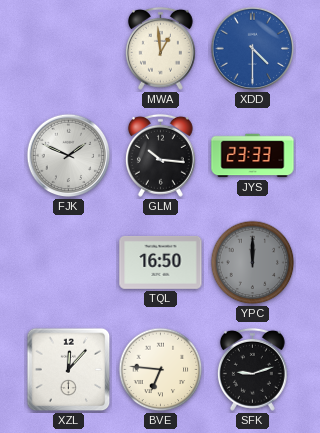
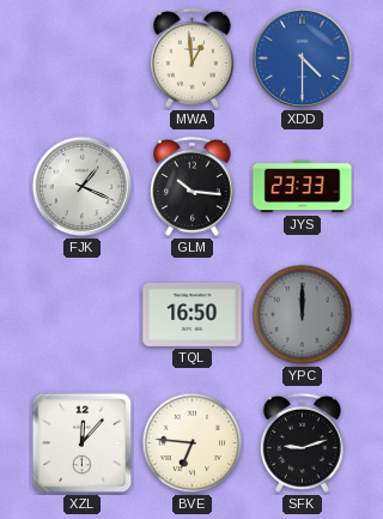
FJK: 1:49 -> 1:19 (83, 187)
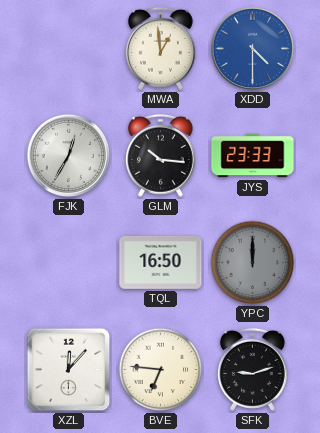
FJK: 1:19 -> 12:35 (69, 156)
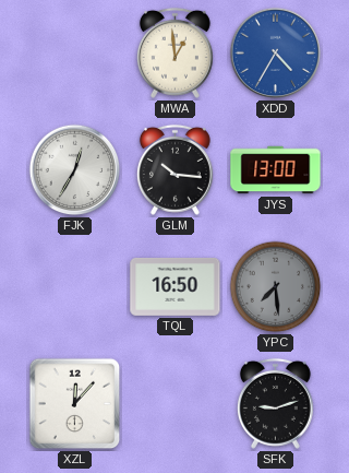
XDD: 4:30 -> 4:35 (276, 54)
JYS: 23:33 -> 13:00 (276, 170)
YPC: 12:00 -> 7:29 (276, 287)
BVE: 6:46 -> none (161, 370)
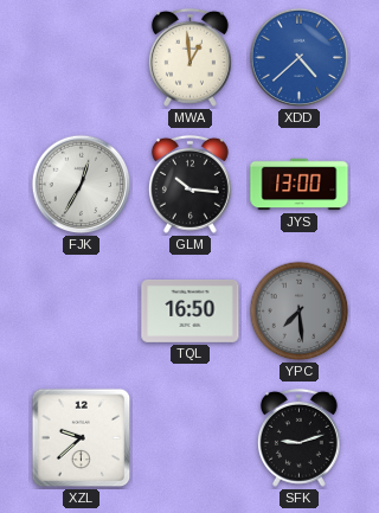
XDD: 4:35 -> 4:38 (300, 58)
XZL: 12:07 -> 9:38 (82, 438)
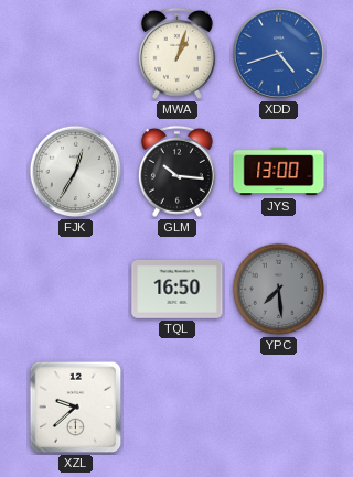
MWA: 12:59 -> 1:03 (176, 53)
XDD: 4:38 -> 4:42 (279, 54)
SFK: 9:12 -> none (298, 437)
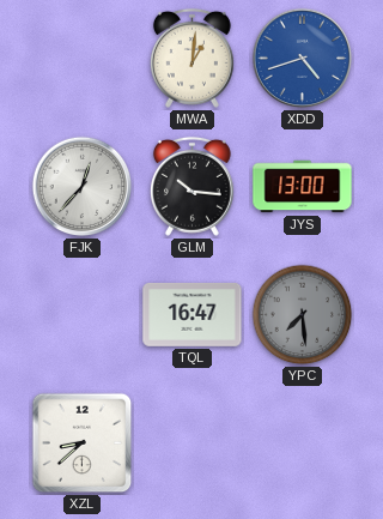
MWA: 1:03 -> 1:01 (191, 58)
FJK: 12:35 -> 12:37 (83, 187)
TQL: 16:50 -> 16:47 (193, 314)
XZL: 9:38 -> 8:38 (83, 443)
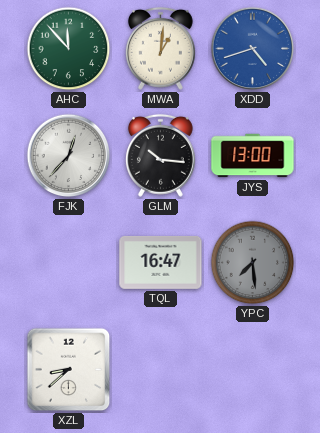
AHC: none -> 11:53 (69, 49)
